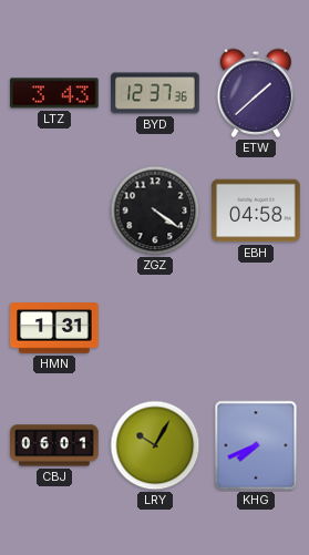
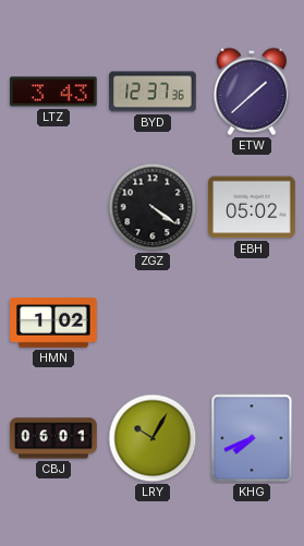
EBH: 04:58 -> 05:02 (252, 207)
HMN: 1:31 -> 1:02 (53, 323)
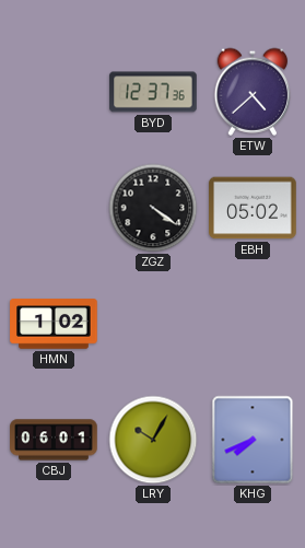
LTZ: 3:43 -> none (53, 92)
ETW: 1:38 -> 4:38 (253, 92)
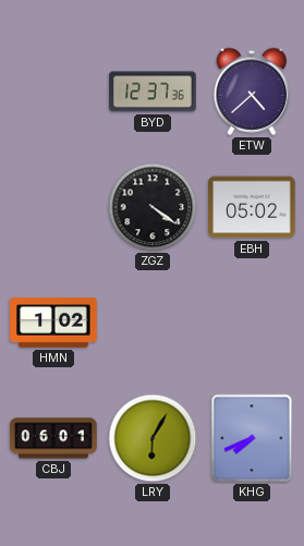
LRY: 10:05 -> 6:05 (153, 438)
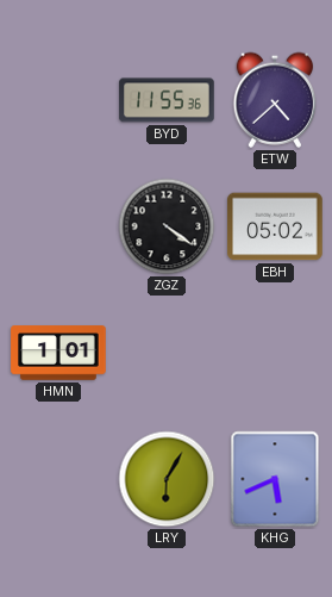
BYD: 12:37 -> 11:55 (167, 100)
HMN: 1:02 -> 1:01 (58, 353)
CBJ: 06:01 -> none (53, 438)
KHG: 7:41 -> 5:41 (275, 479)
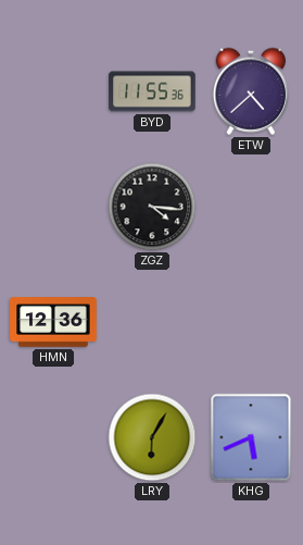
ZGZ: 4:21 -> 4:16 (152, 207)
EBH: 05:02 -> none (275, 226)
HMN: 1:01 -> 12:36 (53, 322)
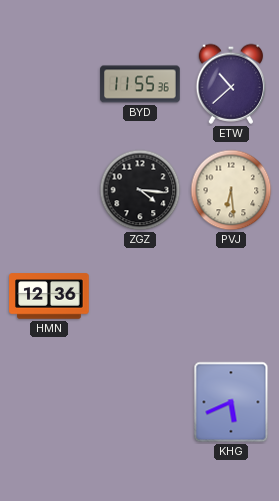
ETW: 4:38 -> 10:38 (231, 84)
PVJ: none -> 6:29 (231, 190)
LRY: 6:05 -> none (152, 437)
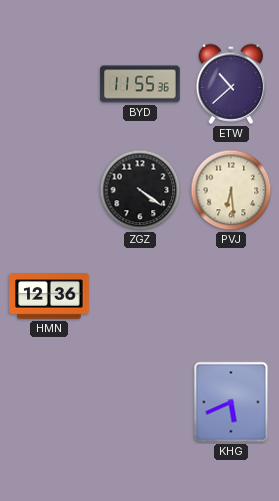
ZGZ: 4:16 -> 4:21 (140, 190)
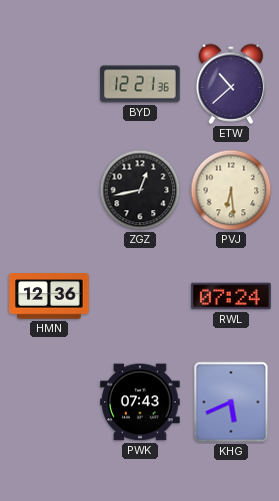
BYD: 11:55 -> 12:21 (140, 84)
ZGZ: 4:21 -> 12:43 (140, 190)
RWL: none -> 07:24 (231, 296)
PWK: none -> 07:43 (140, 402)
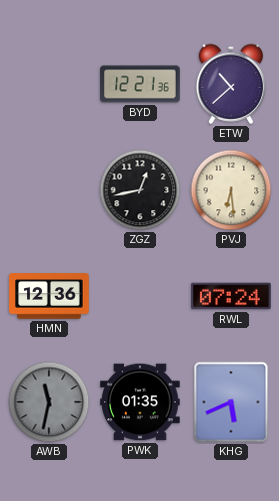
AWB: none -> 11:32 (49, 402)
PWK: 07:43 -> 01:35 (140, 402)
